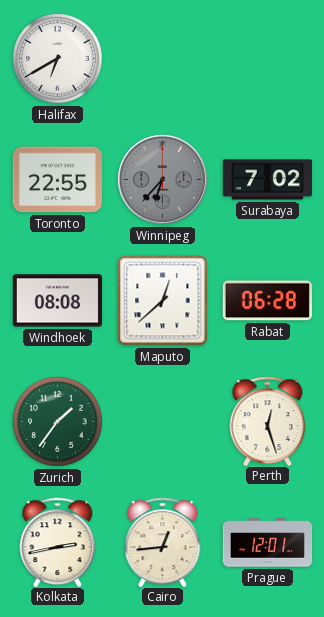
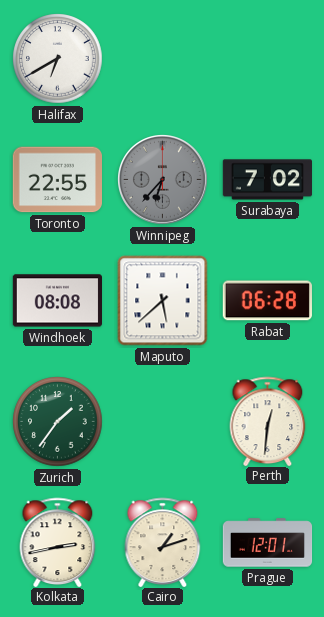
Maputo: 12:38 -> 5:38 (163, 301)
Perth: 12:27 -> 12:31 (268, 421)
Cairo: 12:44 -> 1:12 (163, 542)
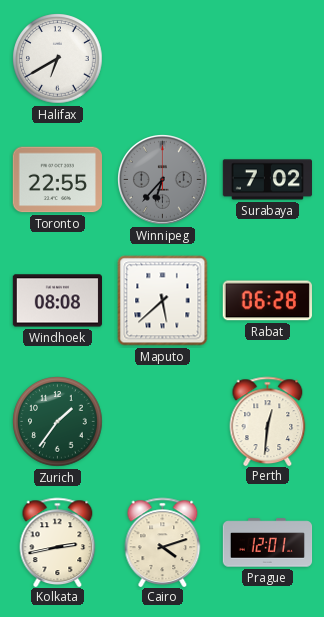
Cairo: 1:12 -> 4:12 (163, 542)
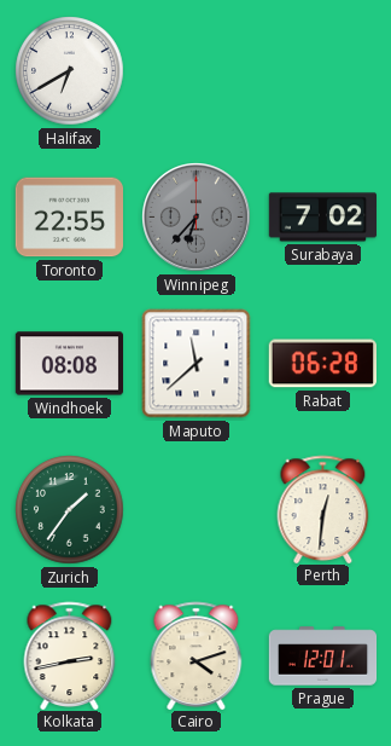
Maputo: 5:38 -> 11:38 (197, 364)
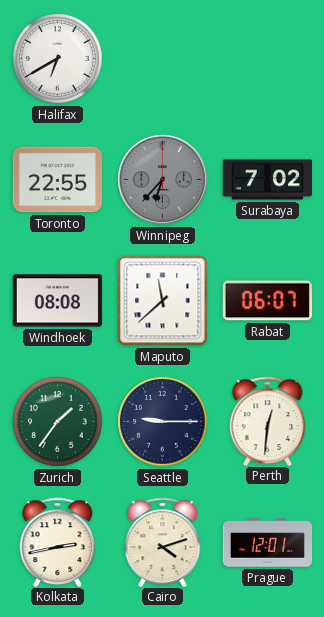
Rabat: 06:28 -> 06:07 (267, 301)
Seattle: none -> 9:15 (163, 422)
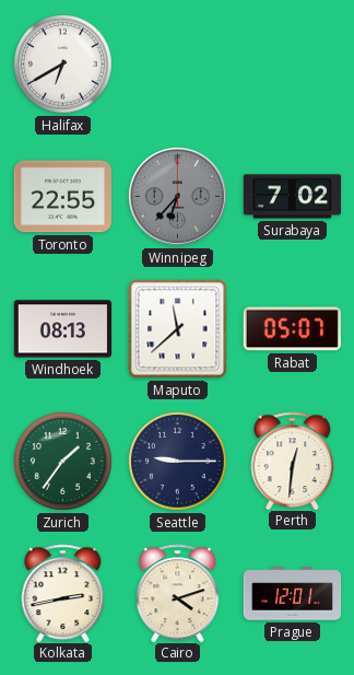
Windhoek: 08:08 -> 08:13 (62, 329)
Rabat: 06:07 -> 05:07 (292, 329)
